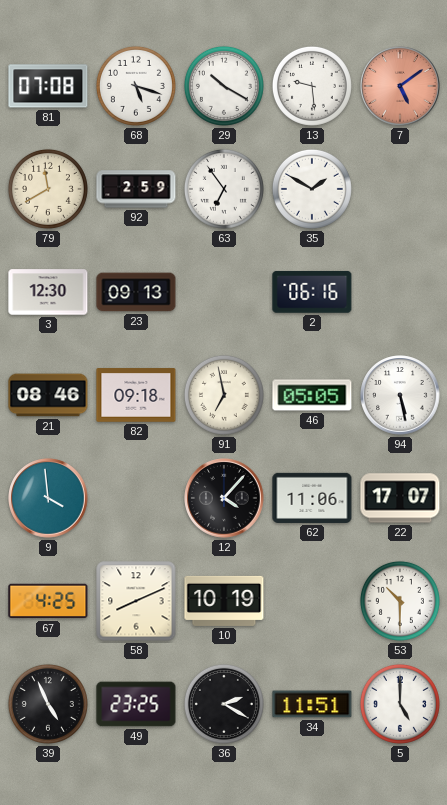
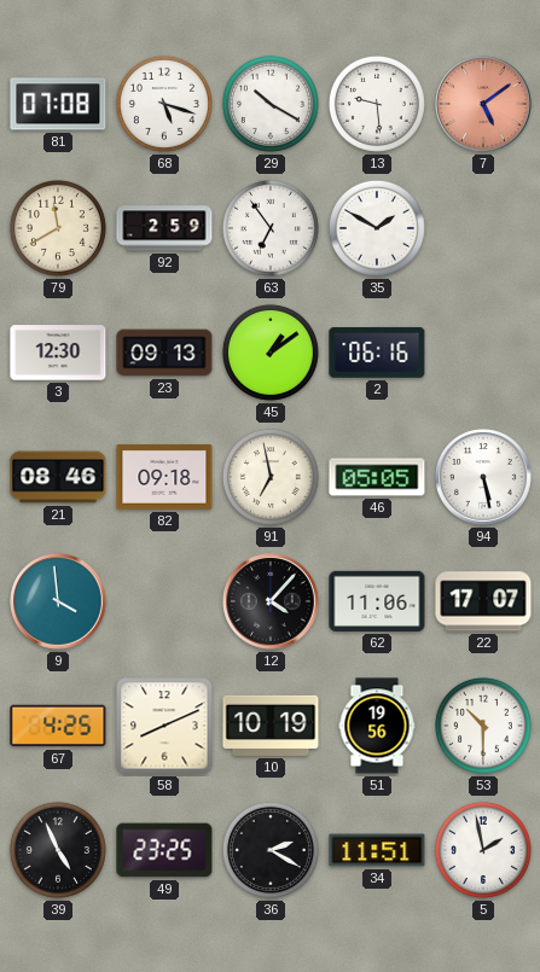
45: none -> 1:09 (271, 353)
51: none -> 19:56 (377, 726)
5: 5:00 -> 1:58 (483, 850)
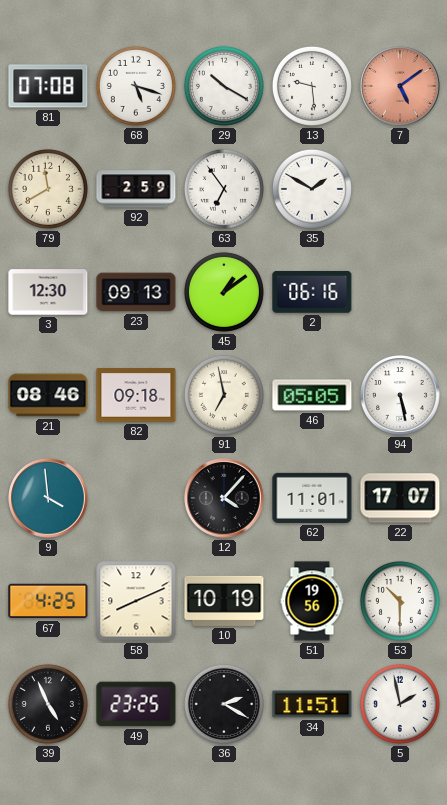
62: 11:06 -> 11:01 (312, 498)
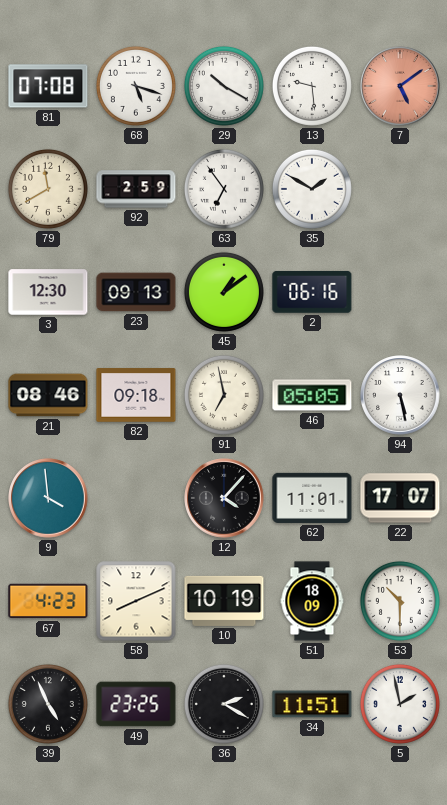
67: 4:25 -> 4:23 (48, 601)
51: 19:56 -> 18:09 (312, 601)
